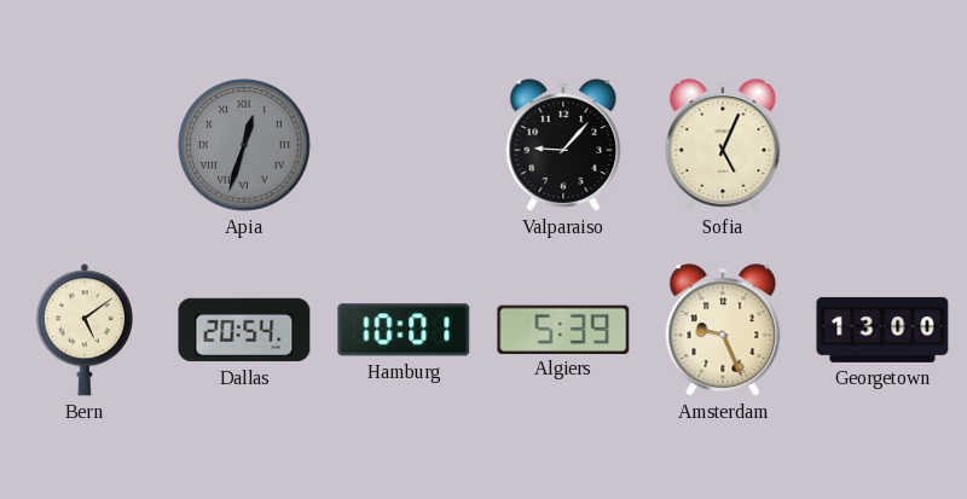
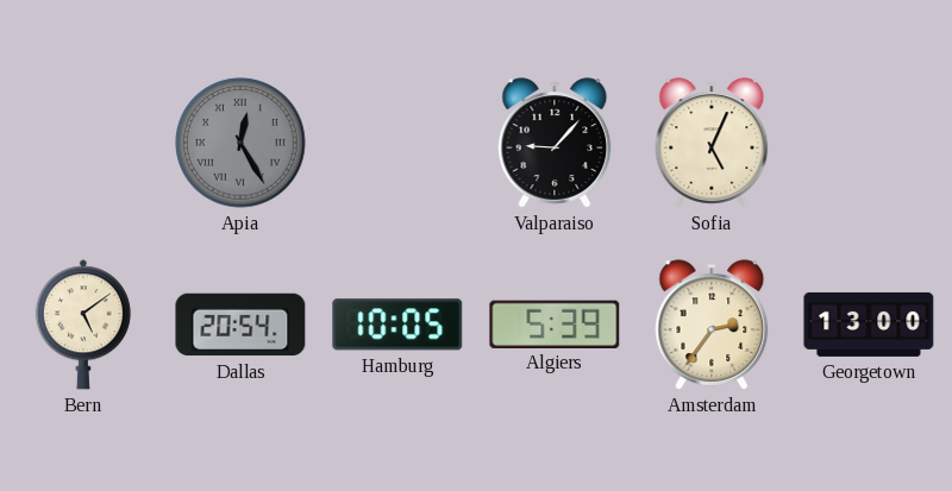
Apia: 12:33 -> 12:25 (240, 143)
Hamburg: 10:01 -> 10:05 (397, 325)
Amsterdam: 9:26 -> 2:36 (712, 325)
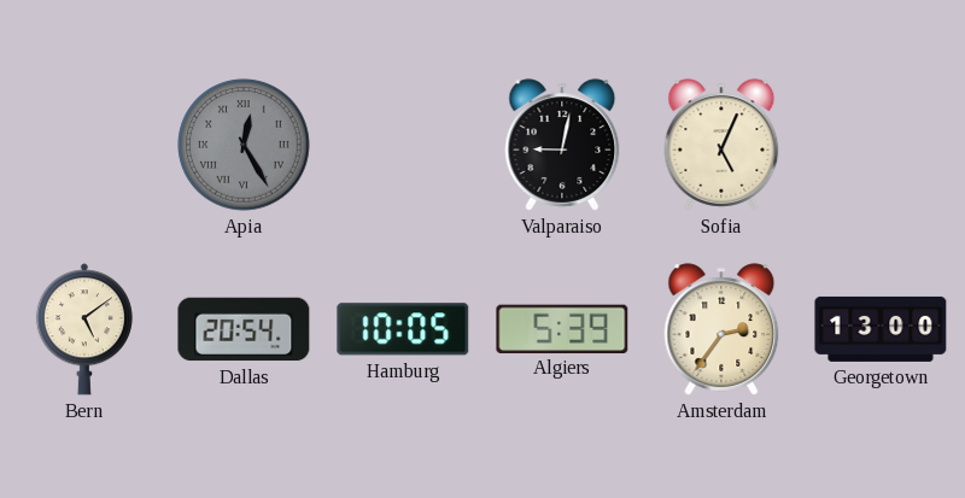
Valparaiso: 9:07 -> 9:02 (562, 145)
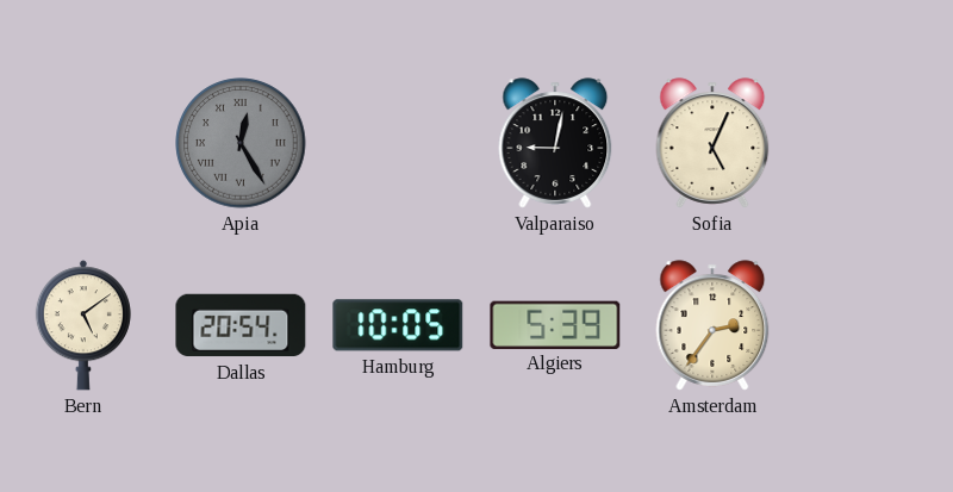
Georgetown: 13:00 -> none (881, 329)
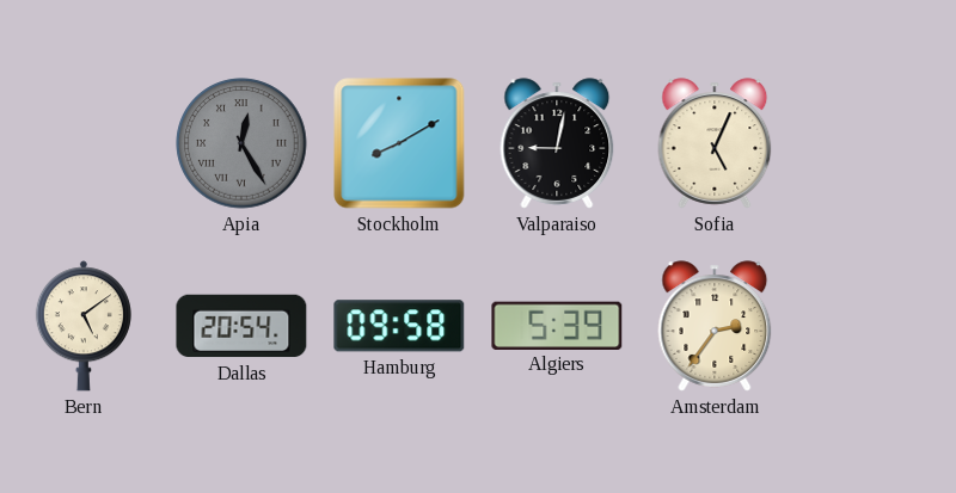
Stockholm: none -> 8:10 (399, 143)
Hamburg: 10:05 -> 09:58 (399, 326)
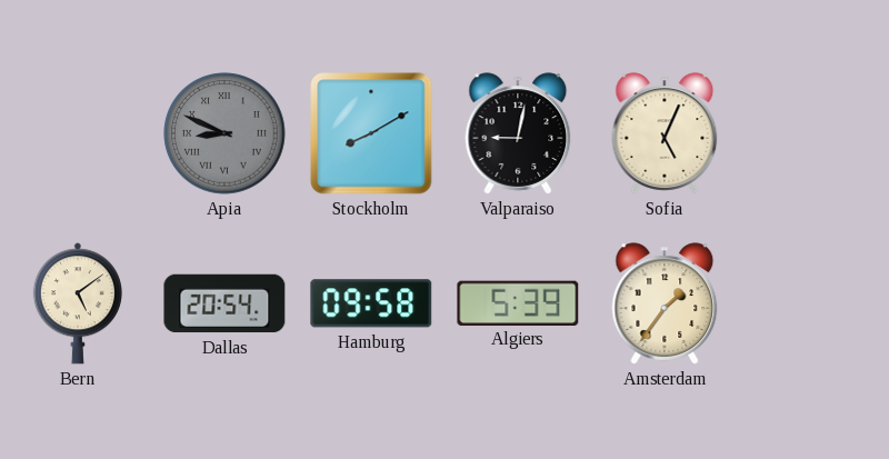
Apia: 12:25 -> 8:49 (224, 133)
Amsterdam: 2:36 -> 1:36 (665, 303)
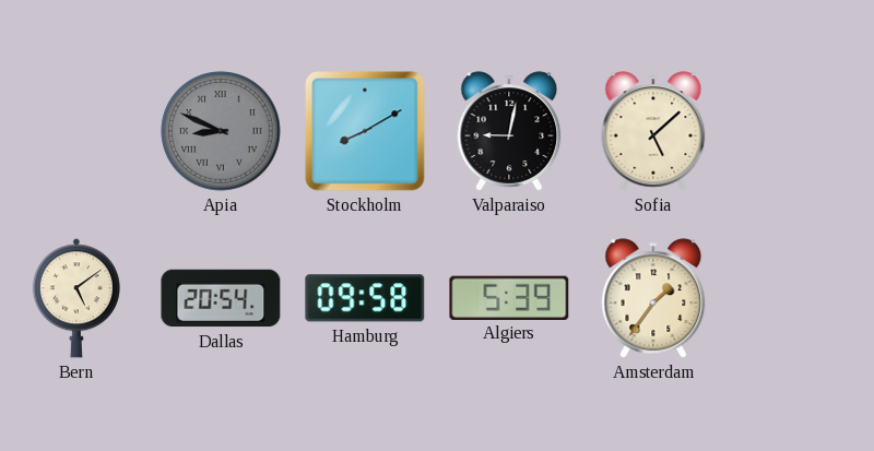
Sofia: 5:04 -> 5:08 (653, 131)
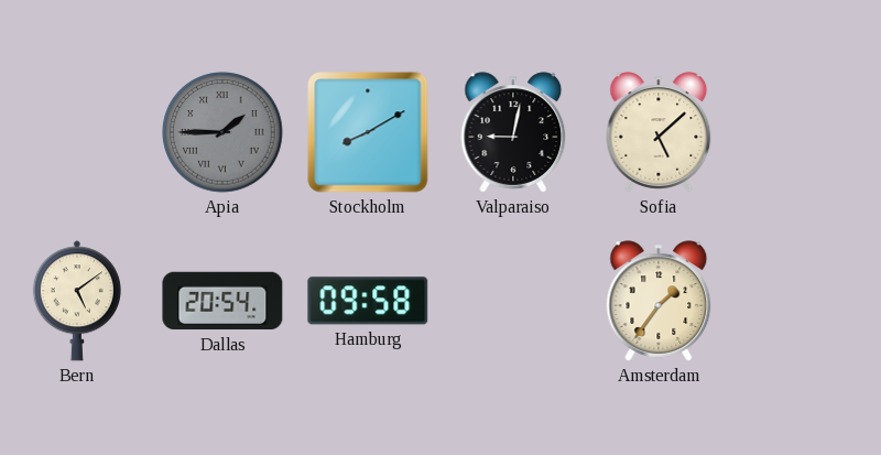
Apia: 8:49 -> 1:45 (222, 132)
Algiers: 5:39 -> none (509, 297)
